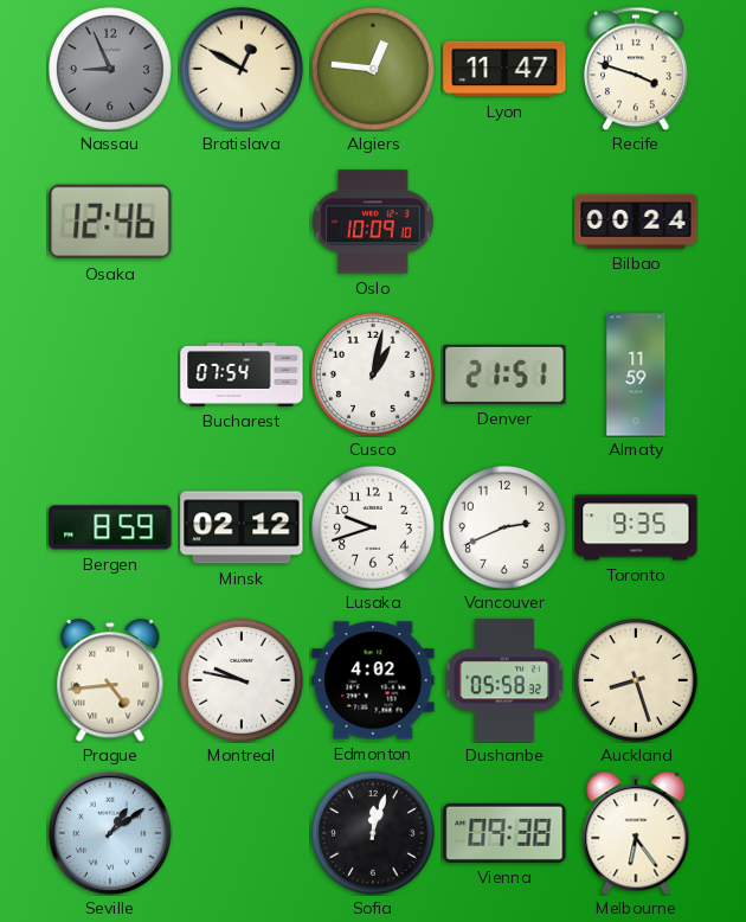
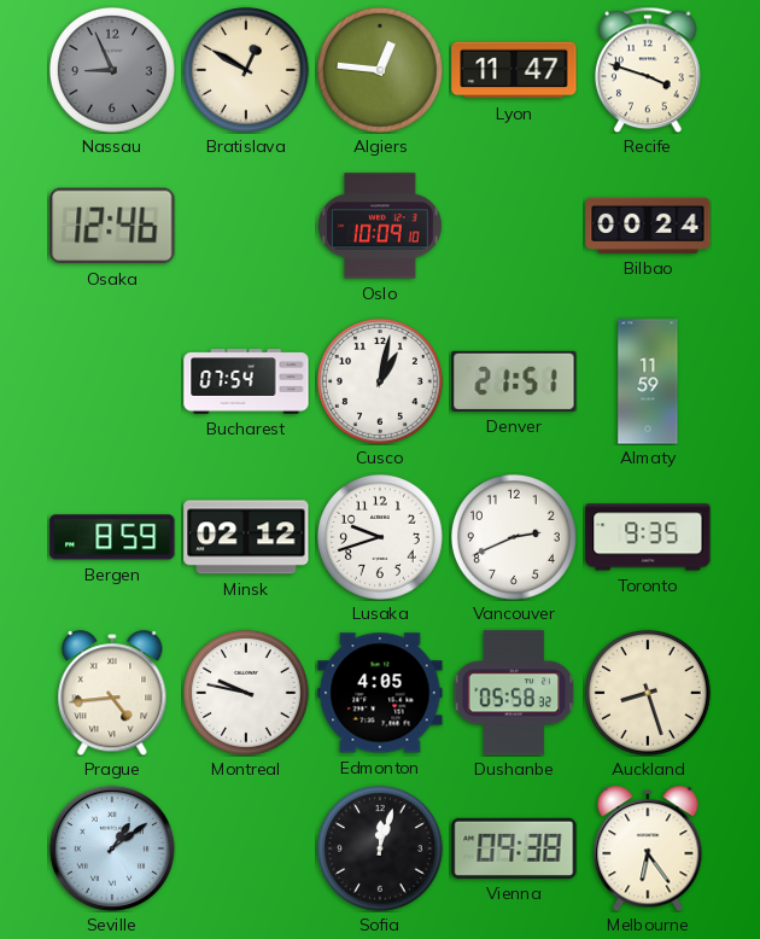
Edmonton: 4:02 -> 4:05 (380, 693)
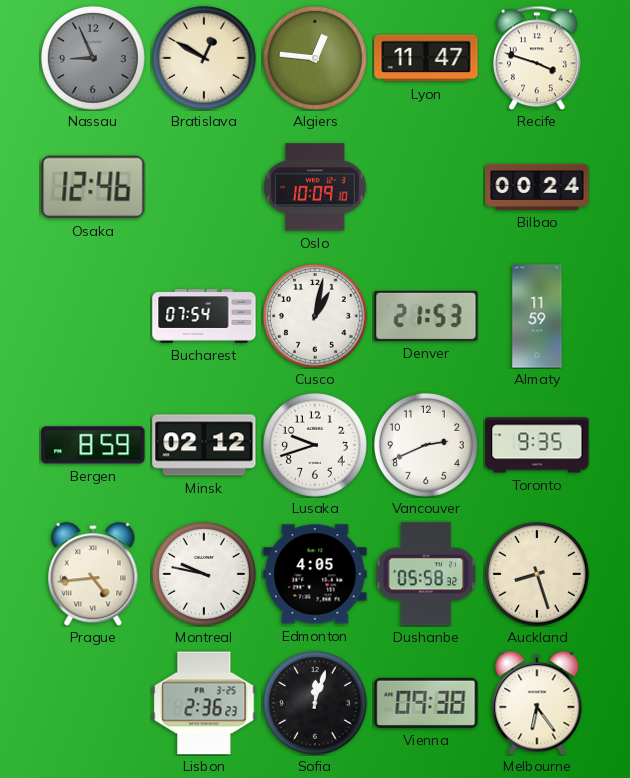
Denver: 21:51 -> 21:53 (426, 316)
Seville: 1:09 -> none (112, 848)
Lisbon: none -> 2:36 (204, 703)
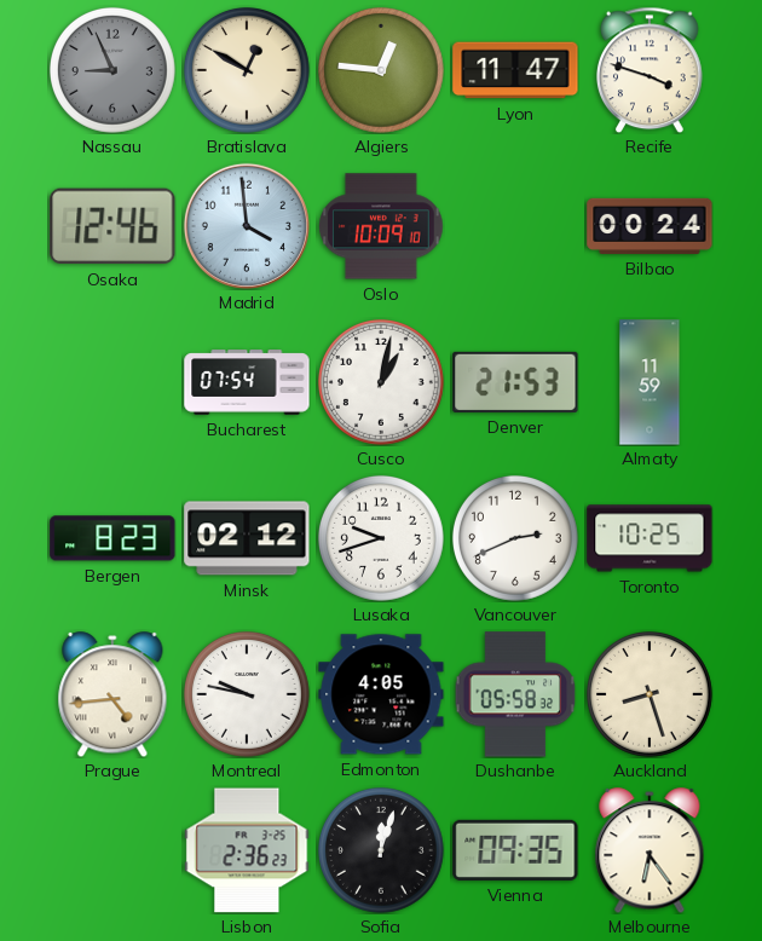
Madrid: none -> 3:59 (247, 226)
Bergen: 8:59 -> 8:23 (112, 538)
Toronto: 9:35 -> 10:25 (650, 538)
Vienna: 09:38 -> 09:35 (515, 850)
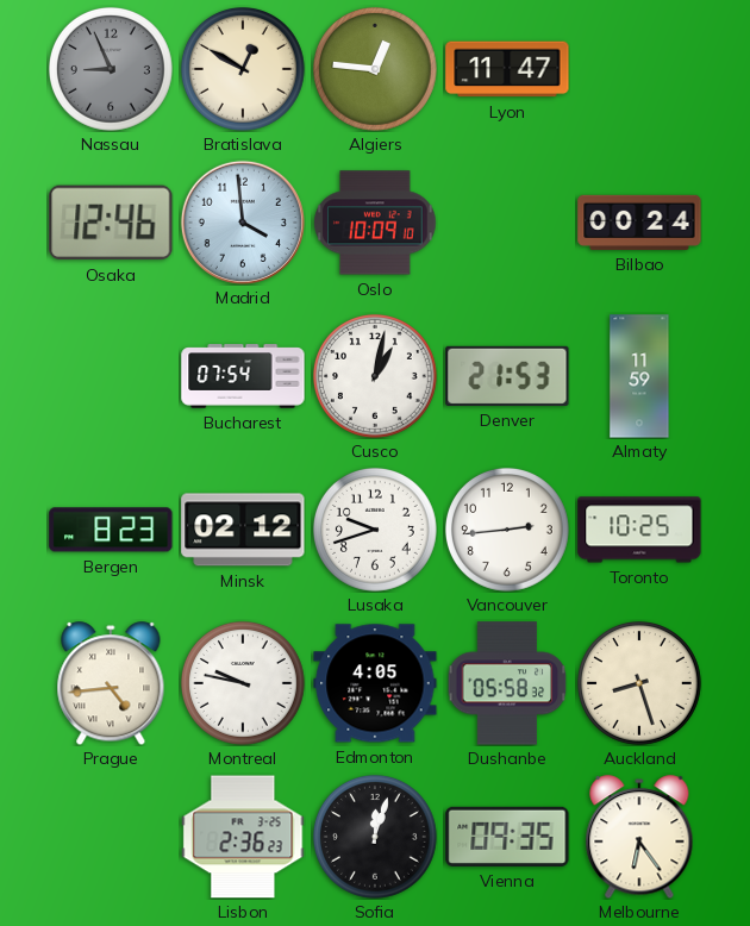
Recife: 3:48 -> none (651, 70)
Vancouver: 2:41 -> 2:44 (507, 530)
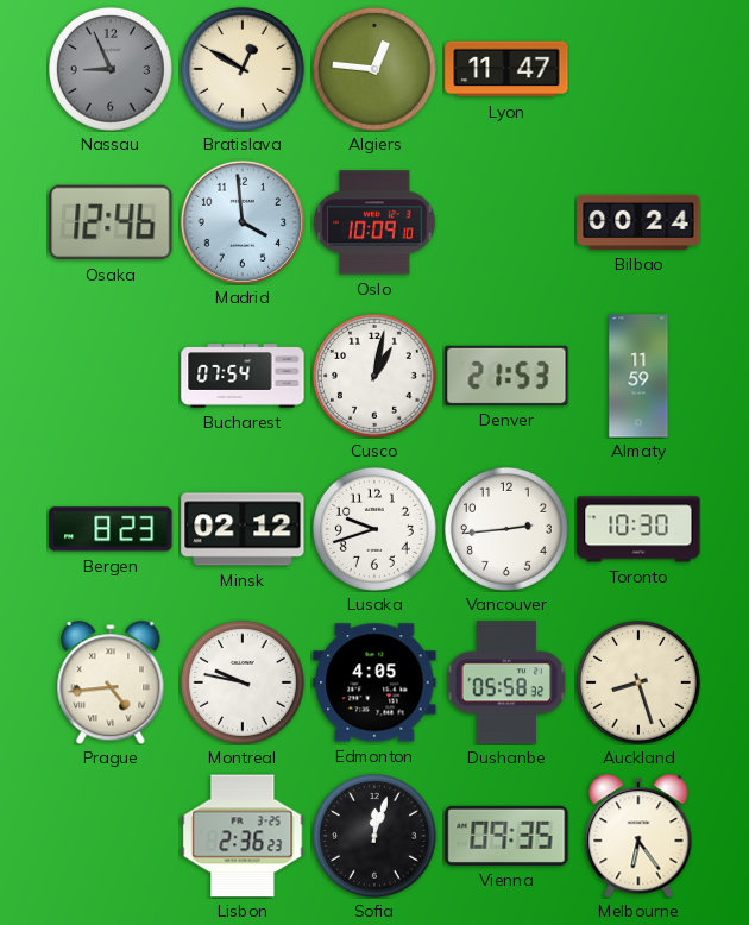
Toronto: 10:25 -> 10:30 (638, 529)
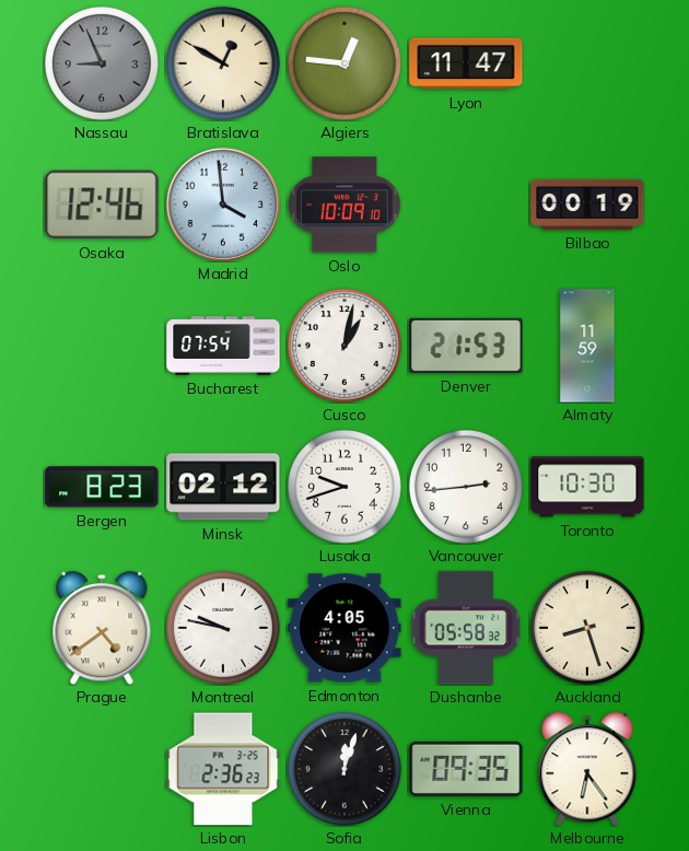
Bilbao: 00:24 -> 00:19 (587, 205)
Prague: 4:44 -> 4:39 (102, 628)
